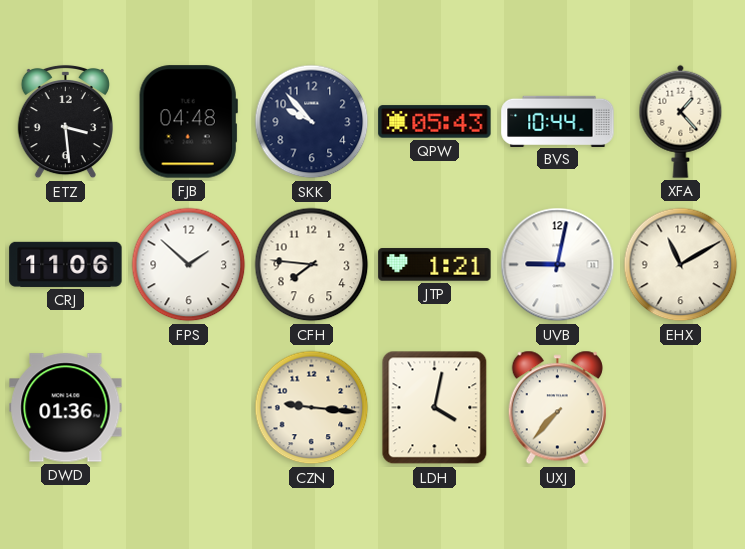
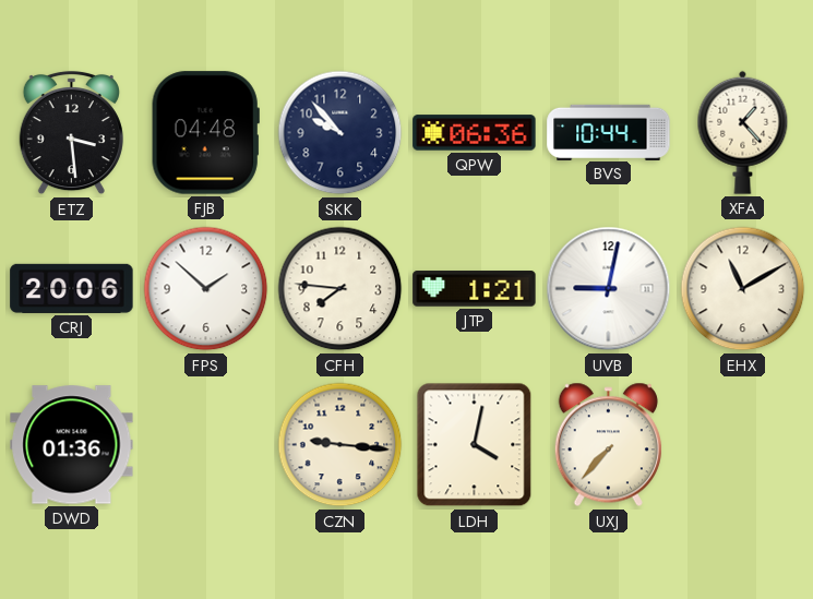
QPW: 05:43 -> 06:36 (475, 133)
CRJ: 11:06 -> 20:06 (72, 288)
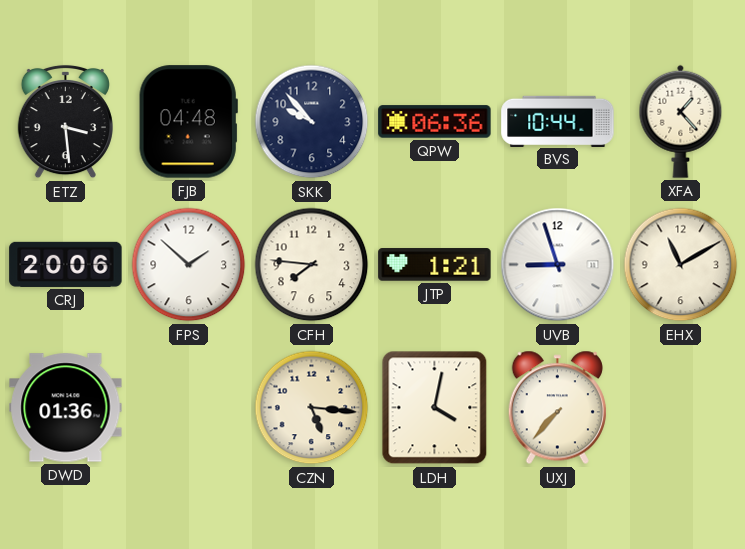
UVB: 9:02 -> 8:57 (558, 265)
CZN: 9:16 -> 5:16 (312, 408)
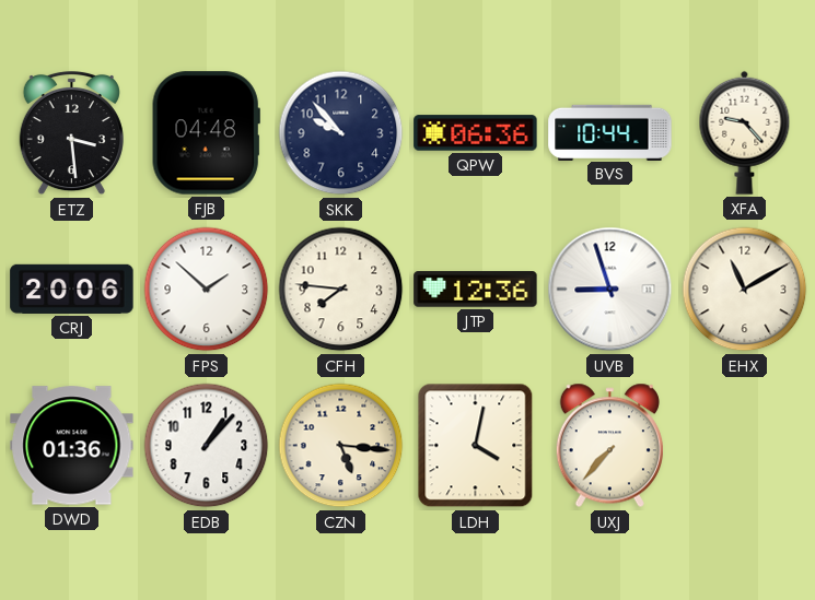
XFA: 1:23 -> 9:23 (745, 132)
JTP: 1:21 -> 12:36 (476, 290)
EDB: none -> 1:07 (207, 446)
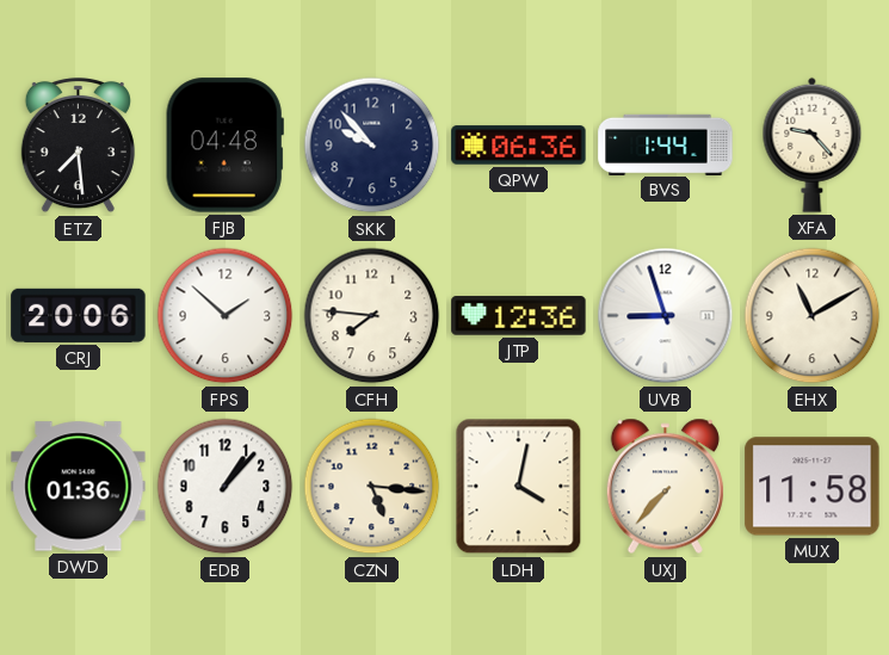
ETZ: 3:29 -> 7:29 (78, 146)
BVS: 10:44 -> 1:44 (666, 144)
MUX: none -> 11:58 (813, 487)
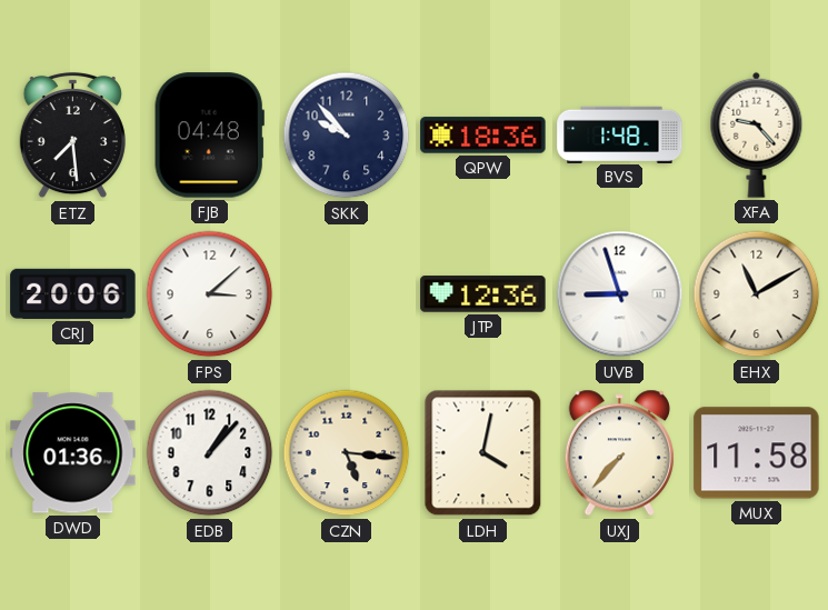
QPW: 06:36 -> 18:36 (483, 136)
BVS: 1:44 -> 1:48 (620, 134)
FPS: 1:52 -> 3:08 (210, 294)
CFH: 7:46 -> none (372, 316)
